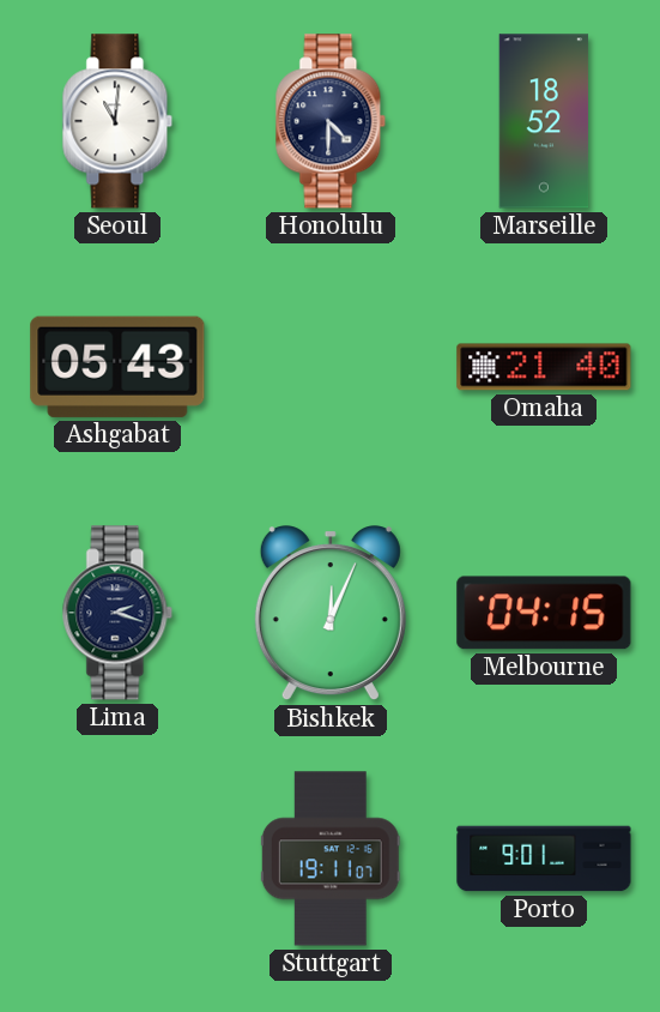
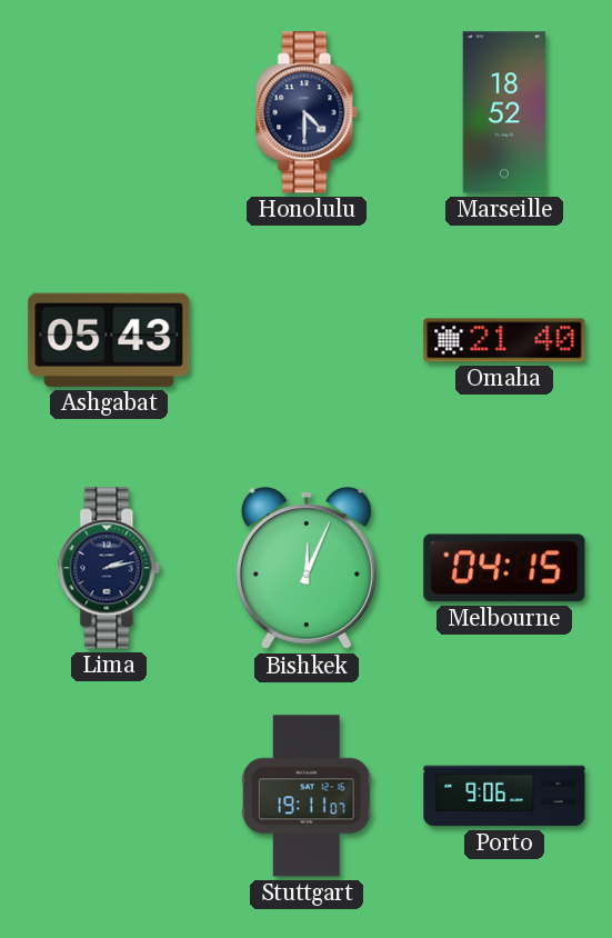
Seoul: 11:01 -> none (117, 121)
Lima: 2:18 -> 2:13 (109, 568)
Porto: 9:01 -> 9:06 (504, 796)
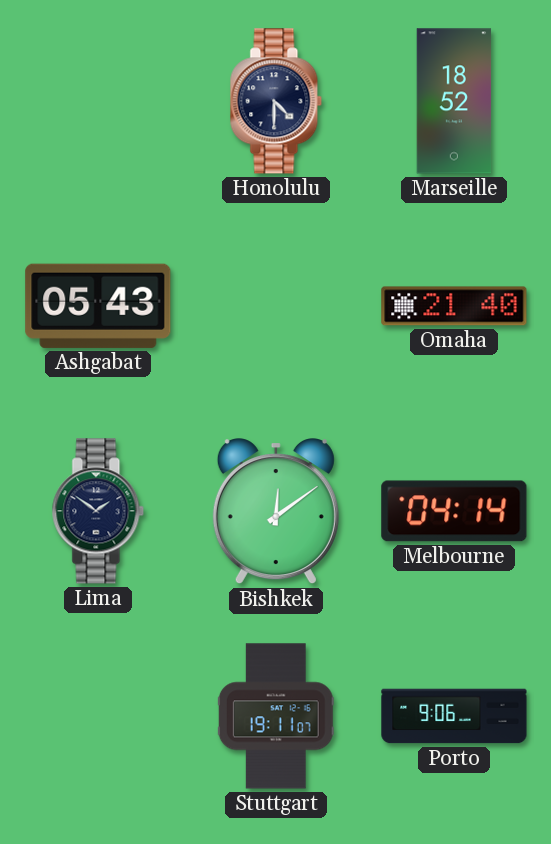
Lima: 2:13 -> 1:51 (98, 511)
Bishkek: 12:04 -> 12:09 (276, 512)
Melbourne: 04:15 -> 04:14 (454, 511)
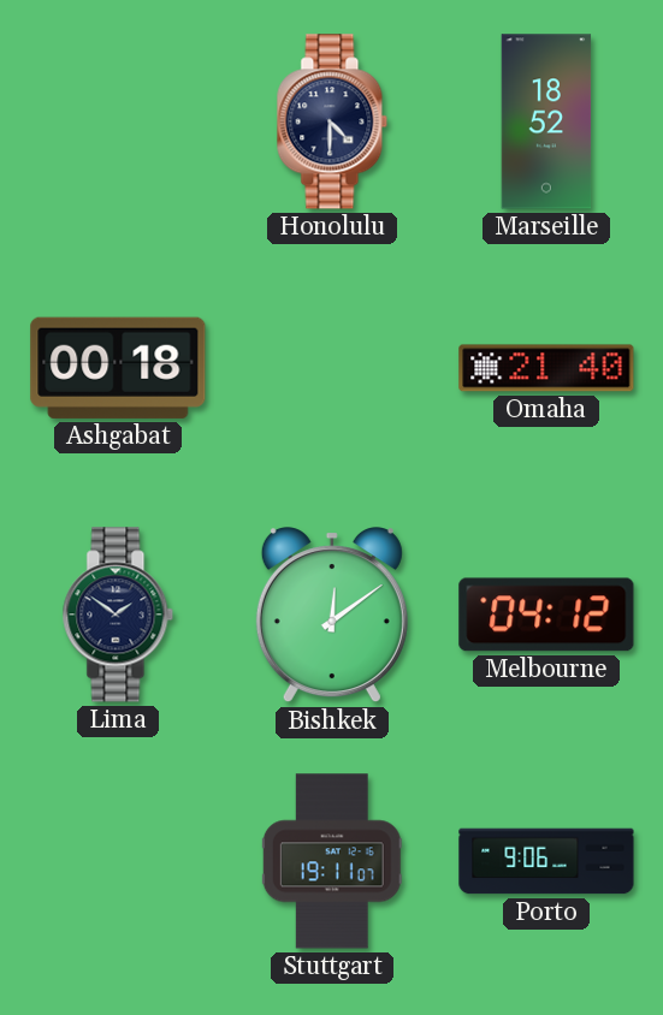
Ashgabat: 05:43 -> 00:18 (118, 368)
Melbourne: 04:14 -> 04:12 (546, 615)
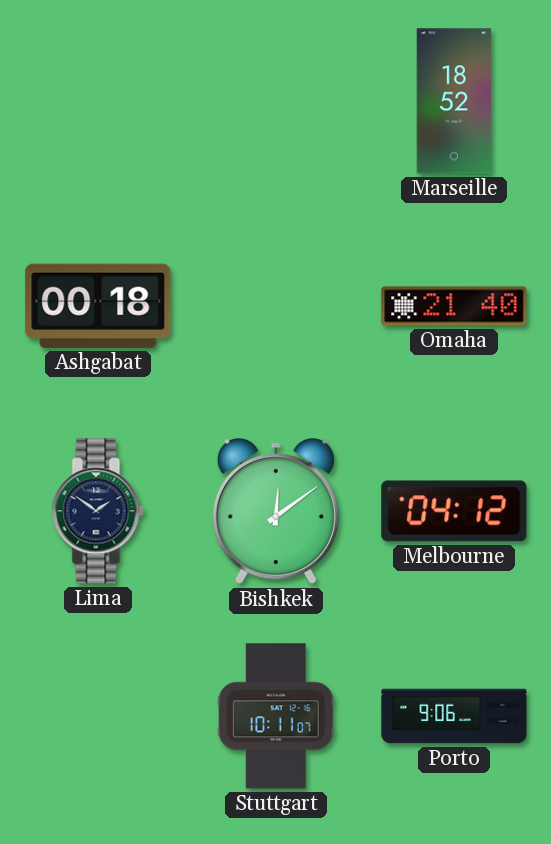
Honolulu: 4:30 -> none (332, 121)
Stuttgart: 19:11 -> 10:11 (276, 716)
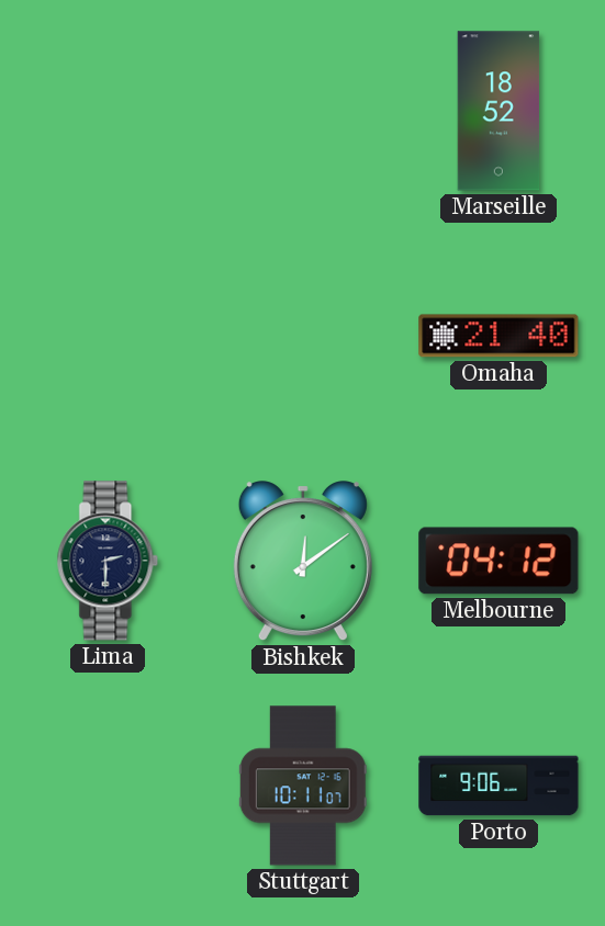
Ashgabat: 00:18 -> none (98, 306)
Lima: 1:51 -> 2:30 (108, 561)
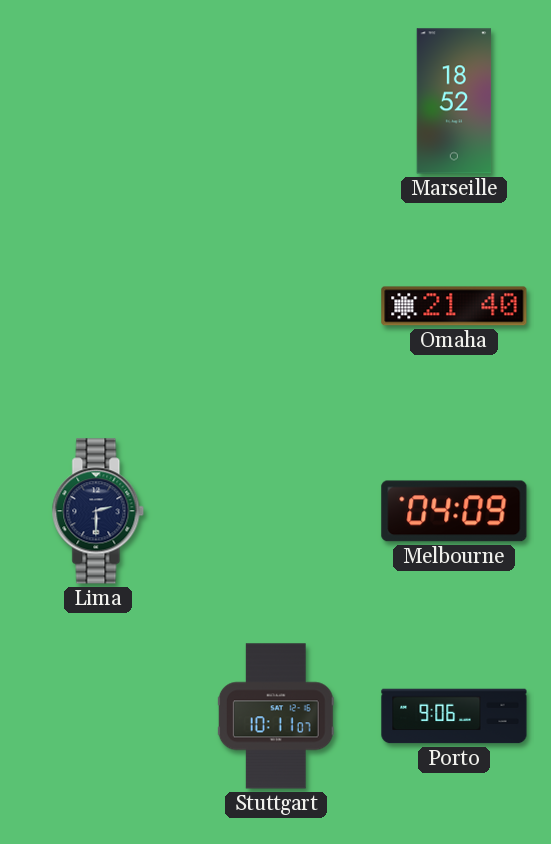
Bishkek: 12:09 -> none (303, 562)
Melbourne: 04:12 -> 04:09 (454, 511)
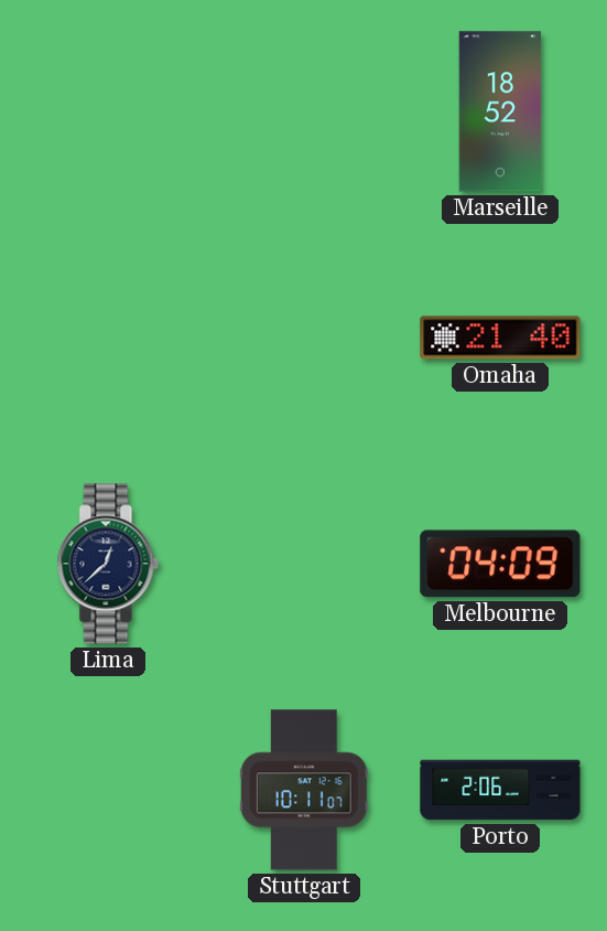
Lima: 2:30 -> 12:38 (108, 564)
Porto: 9:06 -> 2:06 (500, 790)
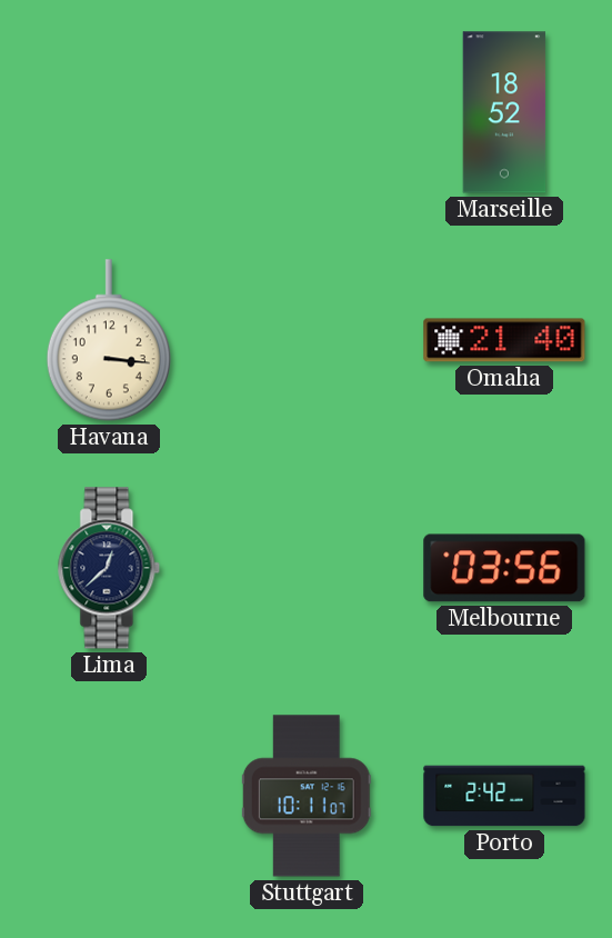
Havana: none -> 3:16 (109, 340)
Melbourne: 04:09 -> 03:56 (504, 568)
Porto: 2:06 -> 2:42 (504, 796)
